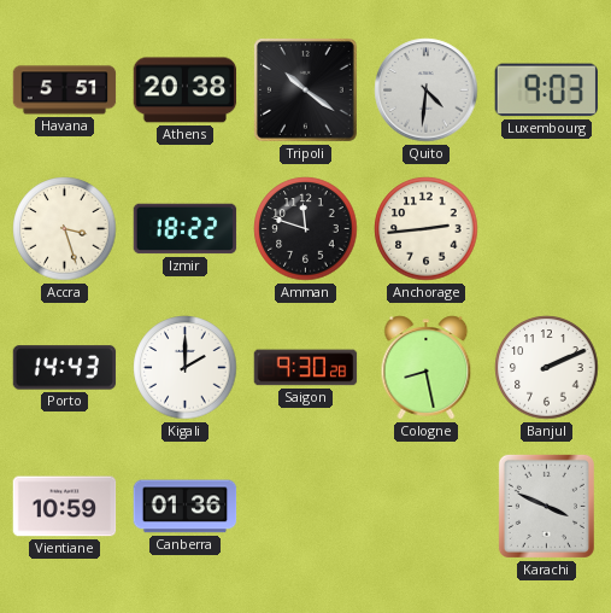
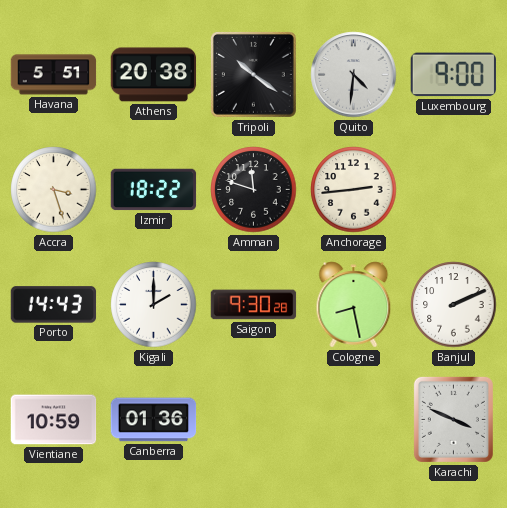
Luxembourg: 9:03 -> 9:00 (453, 75)
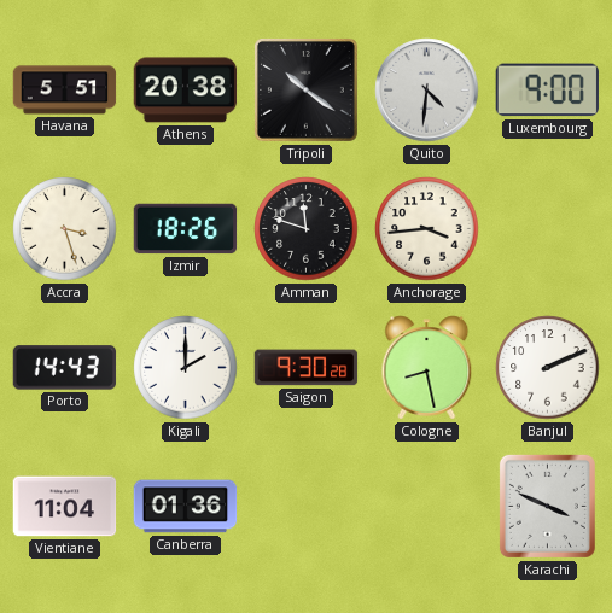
Izmir: 18:22 -> 18:26 (186, 229)
Anchorage: 2:44 -> 3:44 (427, 229)
Vientiane: 10:59 -> 11:04 (65, 507)
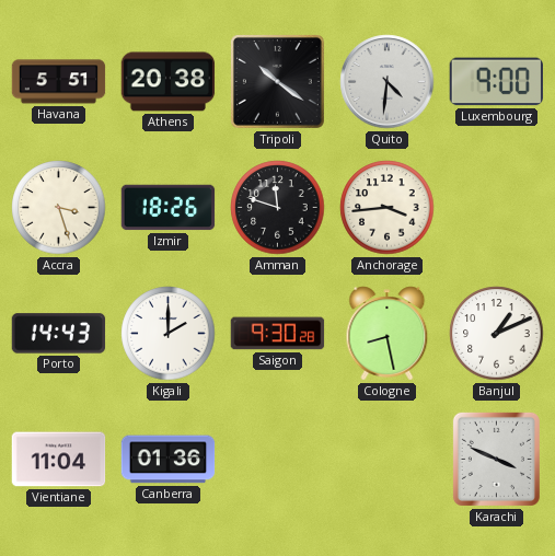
Banjul: 2:11 -> 1:11 (497, 334)
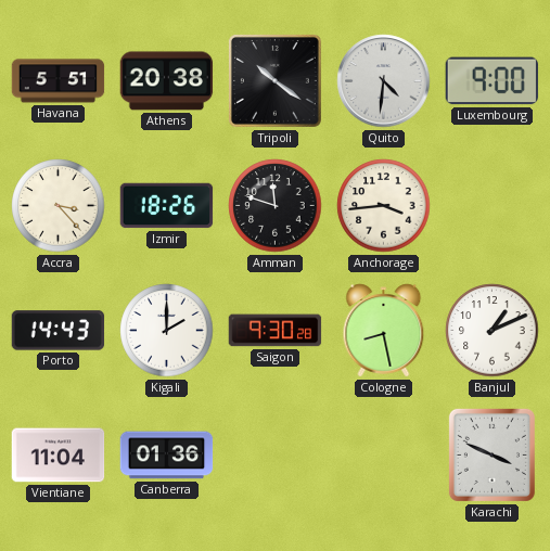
Accra: 3:27 -> 3:23 (59, 206)
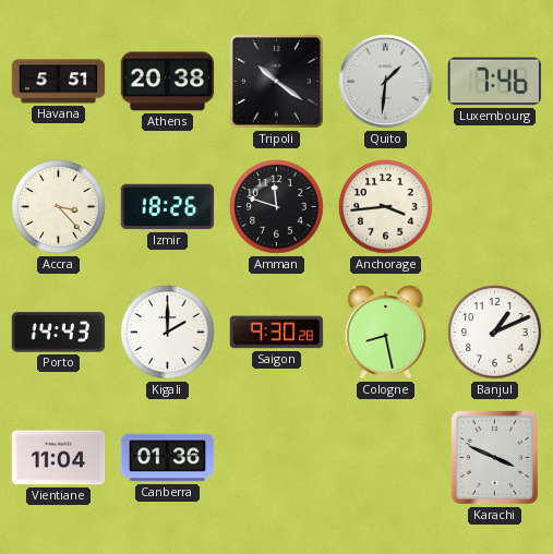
Quito: 4:31 -> 1:31 (386, 82)
Luxembourg: 9:00 -> 7:46 (494, 82)
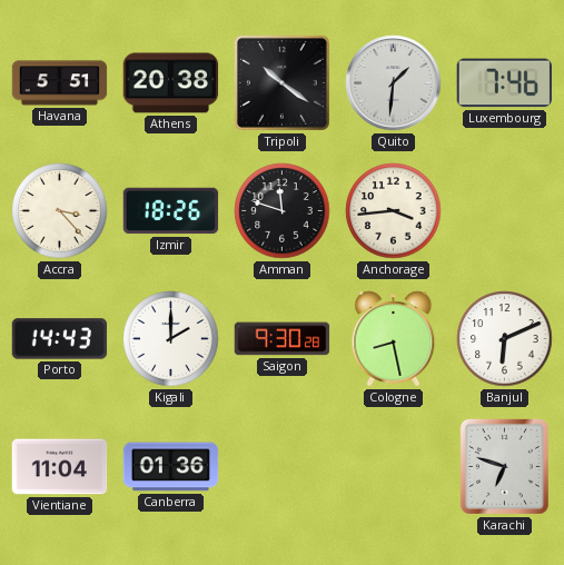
Banjul: 1:11 -> 6:11 (505, 339)
Karachi: 3:49 -> 6:48 (504, 466)
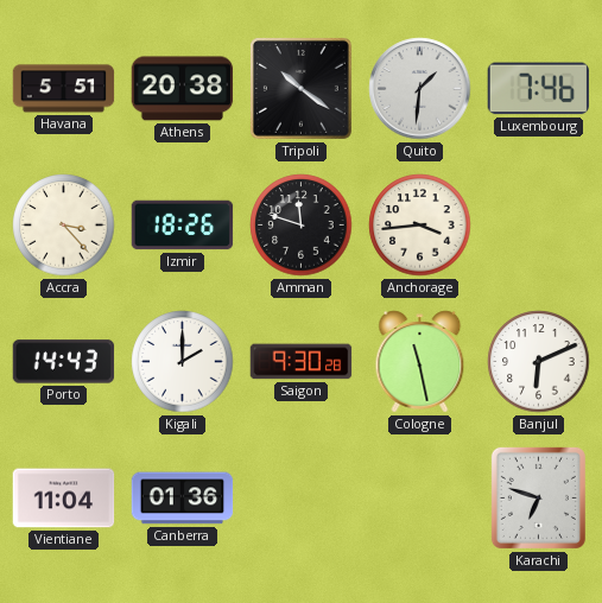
Cologne: 8:28 -> 11:28 (420, 362)
